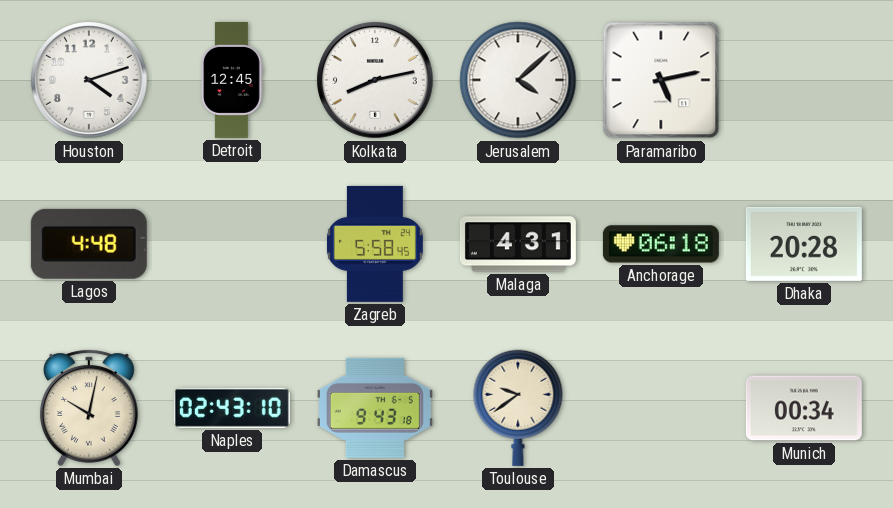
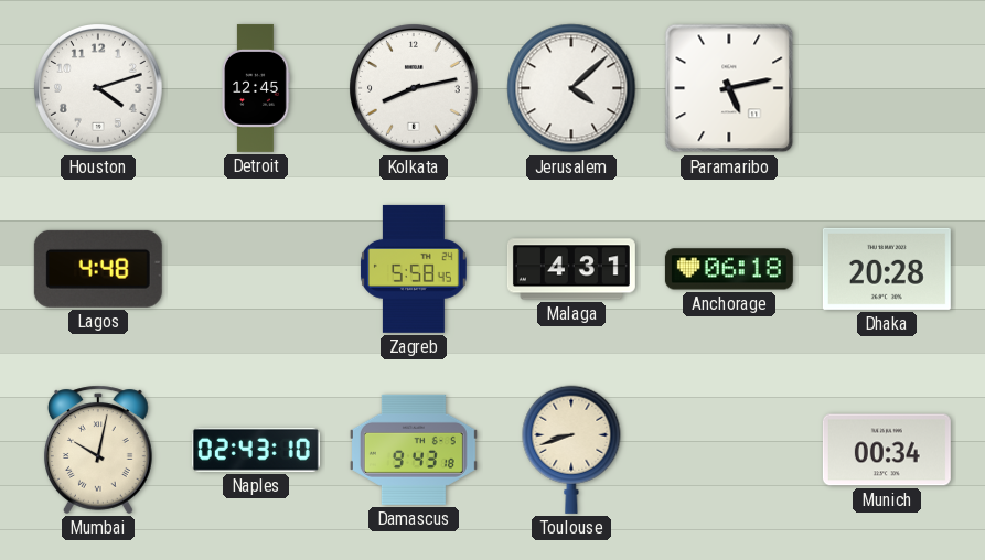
Toulouse: 9:39 -> 8:42 (571, 450)
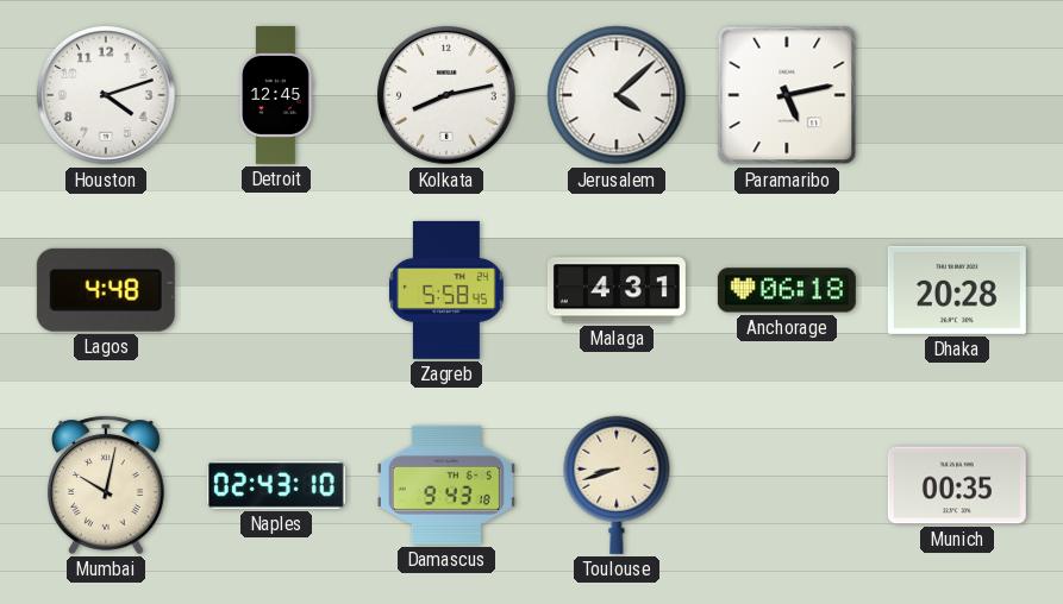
Munich: 00:34 -> 00:35 (957, 485)
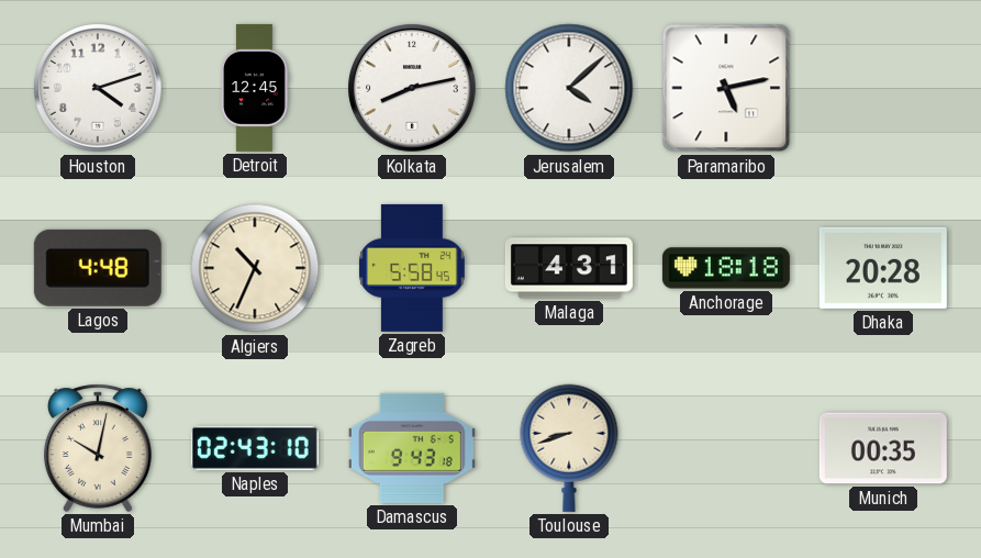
Algiers: none -> 10:34 (255, 268)
Anchorage: 06:18 -> 18:18 (726, 268)
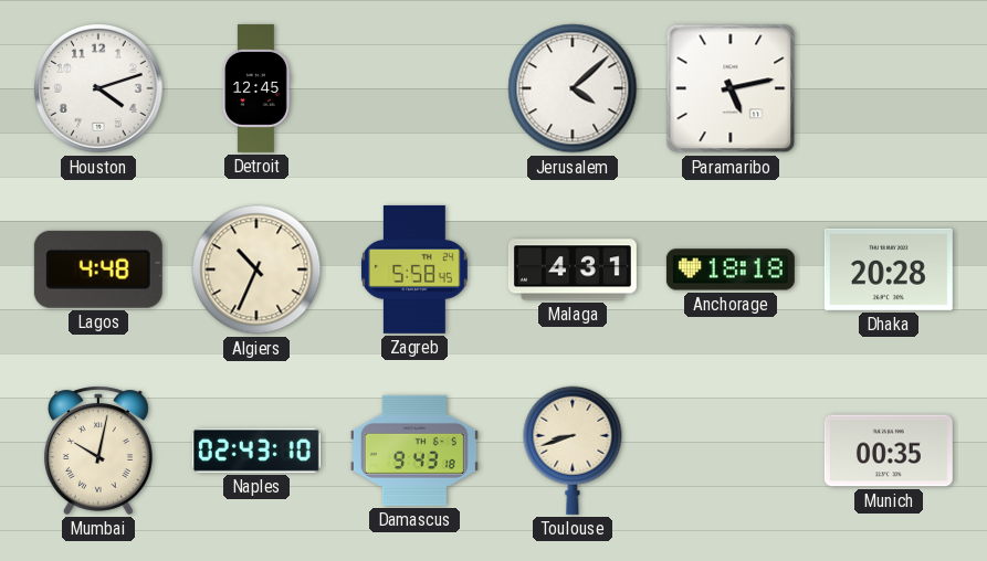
Kolkata: 8:13 -> none (413, 89)
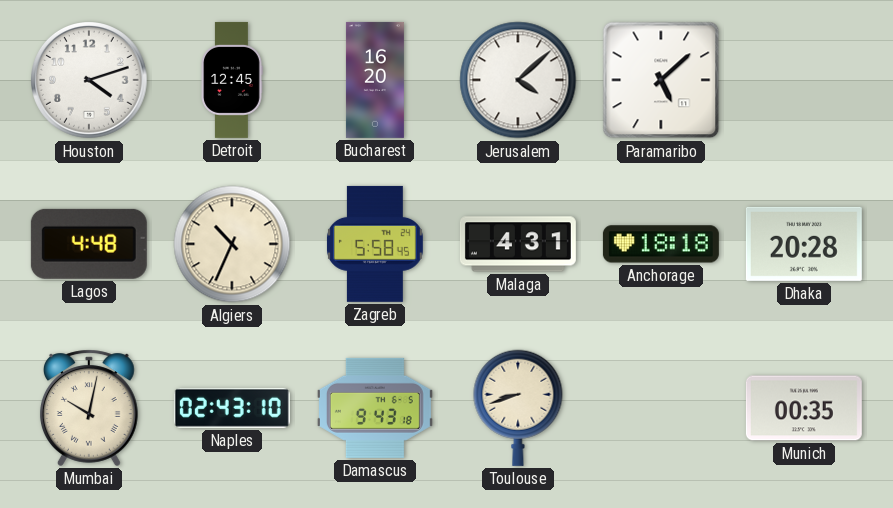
Bucharest: none -> 16:20 (375, 80)
Paramaribo: 5:13 -> 5:08 (661, 80)
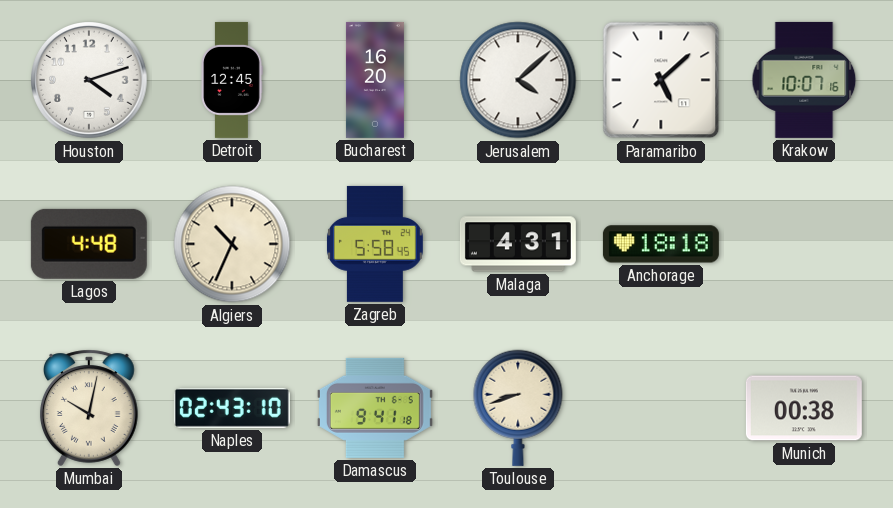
Krakow: none -> 10:07 (804, 80)
Dhaka: 20:28 -> none (804, 244)
Damascus: 9:43 -> 9:41 (375, 408)
Munich: 00:35 -> 00:38 (804, 408)
